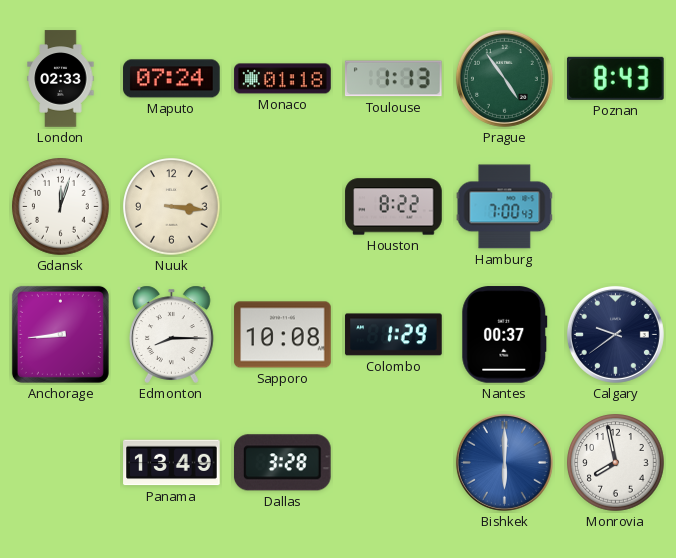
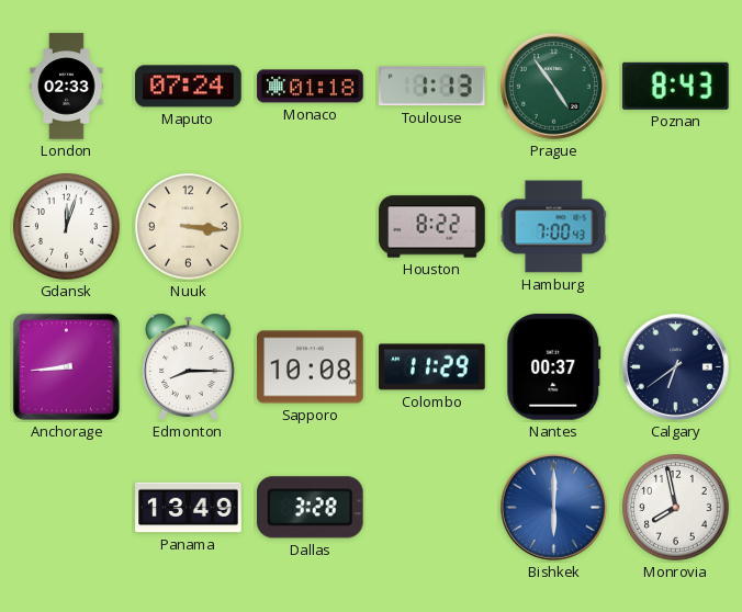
Colombo: 1:29 -> 11:29 (432, 367)
Calgary: 9:39 -> 6:39 (675, 366)
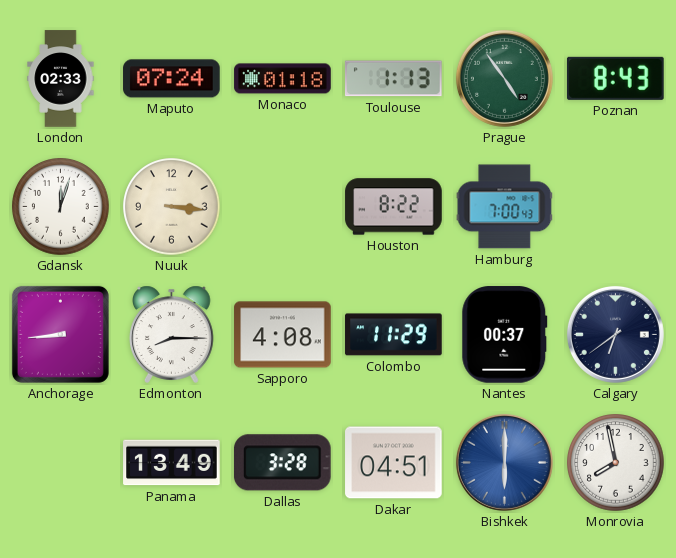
Sapporo: 10:08 -> 4:08 (283, 335)
Dakar: none -> 04:51 (394, 463)
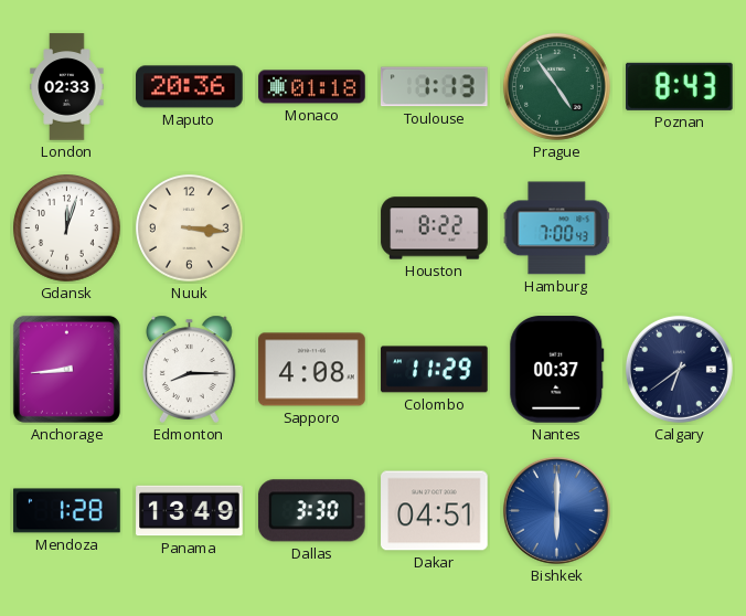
Maputo: 07:24 -> 20:36 (190, 87)
Mendoza: none -> 1:28 (67, 511)
Dallas: 3:28 -> 3:30 (311, 511)
Monrovia: 7:58 -> none (616, 463)
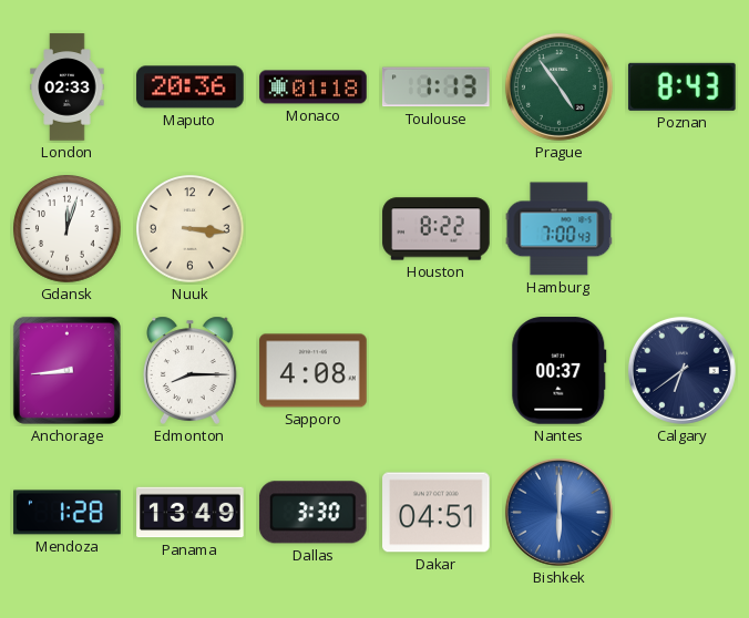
Colombo: 11:29 -> none (435, 370)
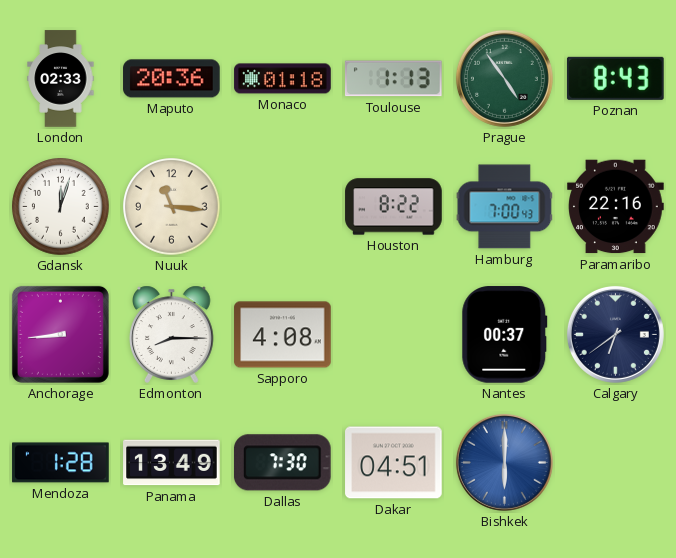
Nuuk: 3:16 -> 11:16 (172, 207)
Paramaribo: none -> 22:16 (616, 207)
Dallas: 3:30 -> 7:30 (282, 463)
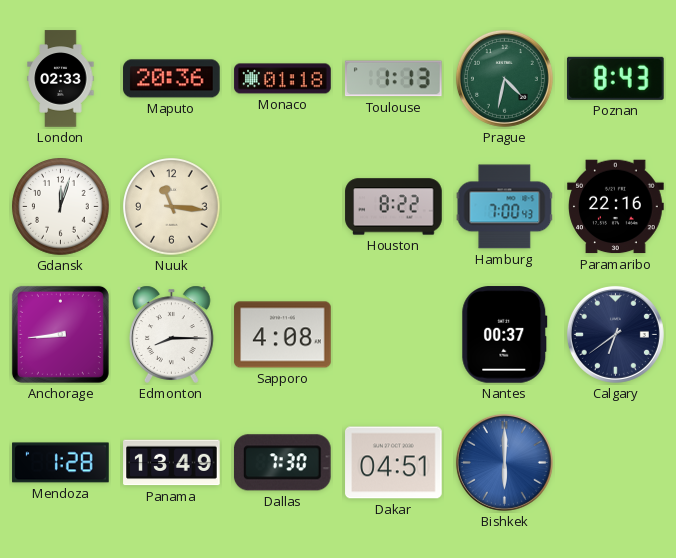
Prague: 4:54 -> 4:32 (504, 78)
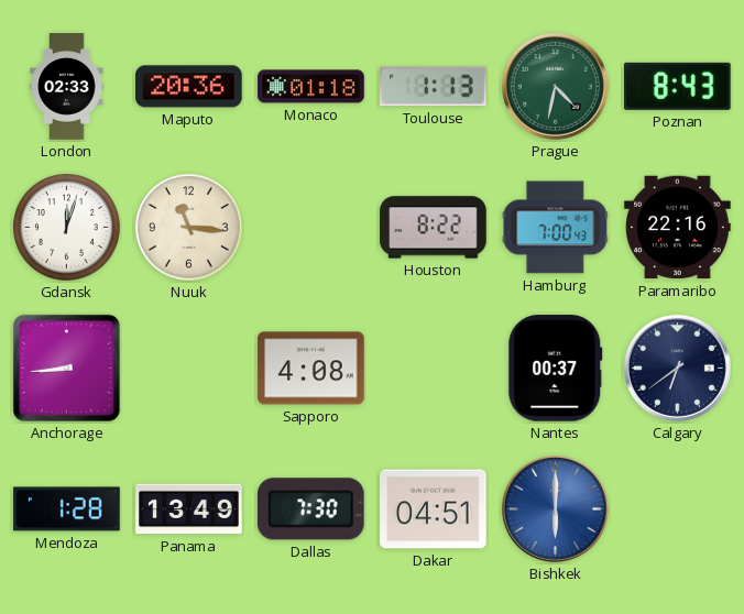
Edmonton: 8:15 -> none (172, 334)
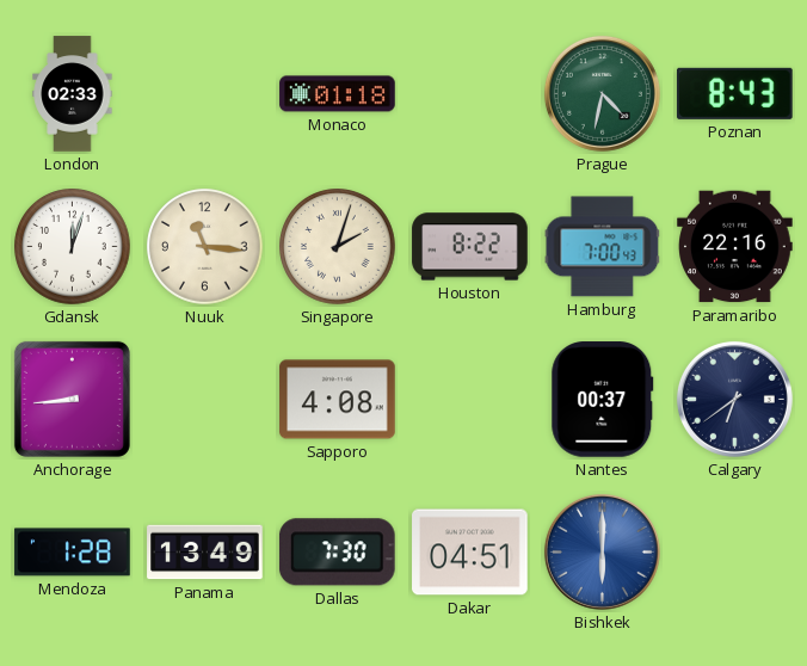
Maputo: 20:36 -> none (189, 87)
Toulouse: 1:13 -> none (433, 87)
Singapore: none -> 2:03 (338, 247)
